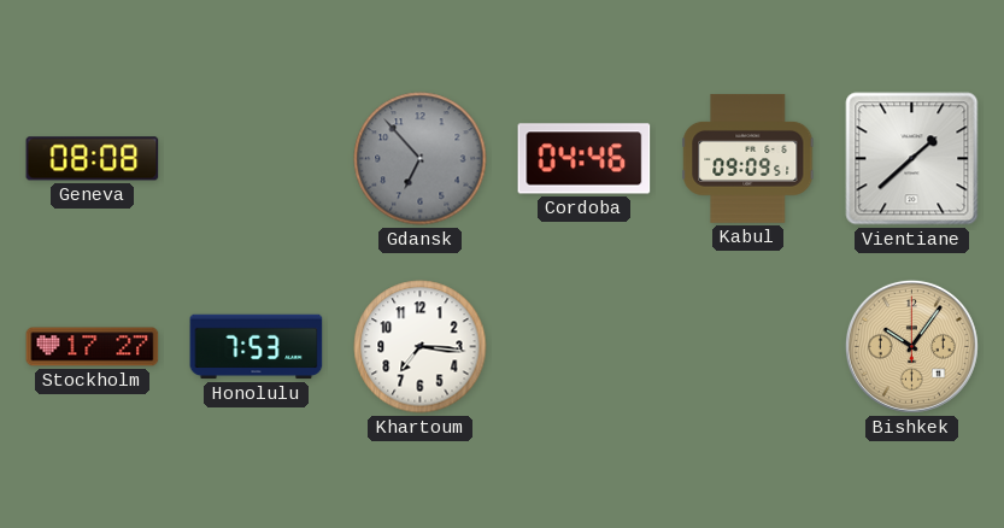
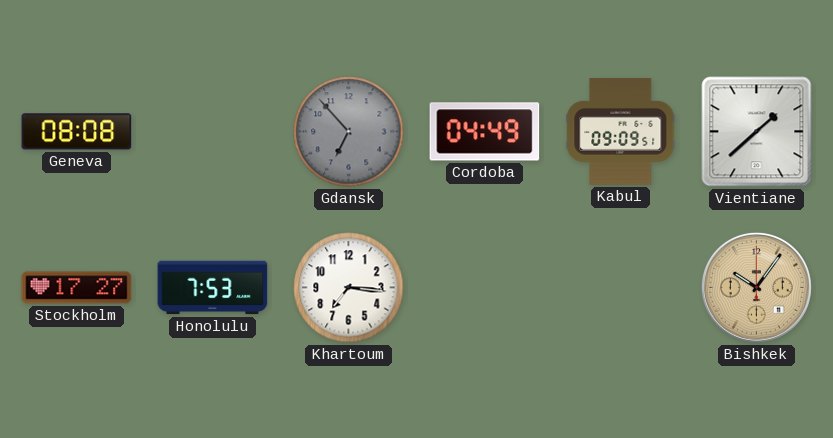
Cordoba: 04:46 -> 04:49 (485, 132)
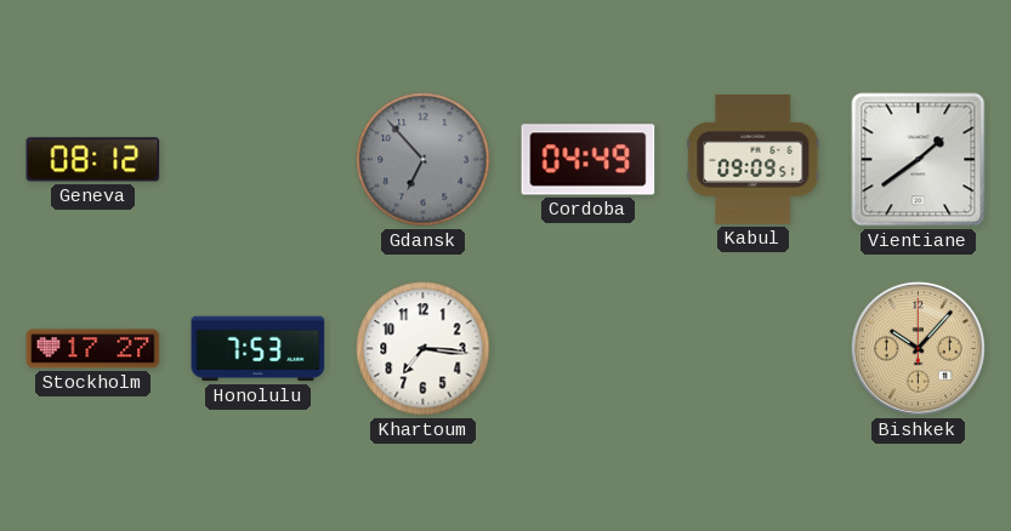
Geneva: 08:08 -> 08:12 (93, 160)
Vientiane: 1:38 -> 1:39 (919, 160)
Bishkek: 10:06 -> 10:07 (918, 348)
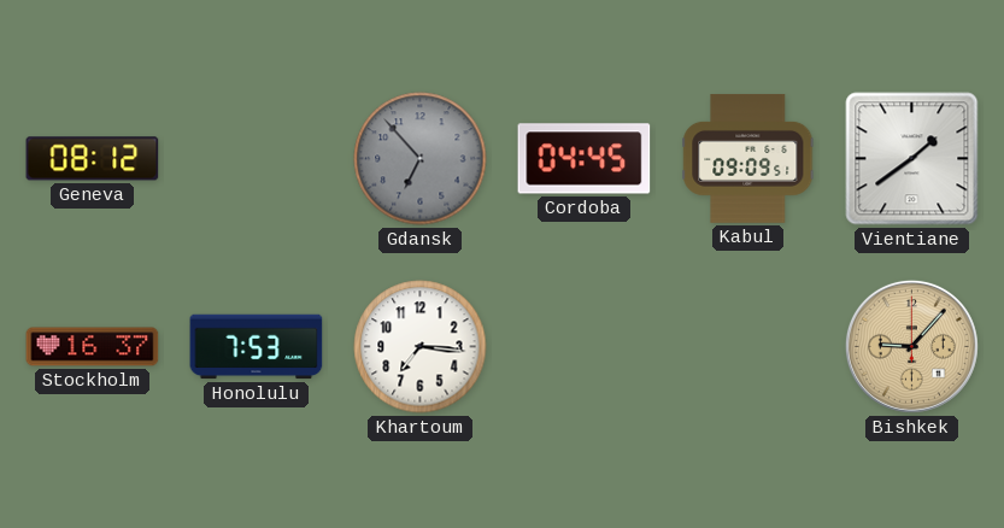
Cordoba: 04:49 -> 04:45 (585, 159)
Stockholm: 17:27 -> 16:37 (93, 347)
Bishkek: 10:07 -> 9:07 (911, 346)
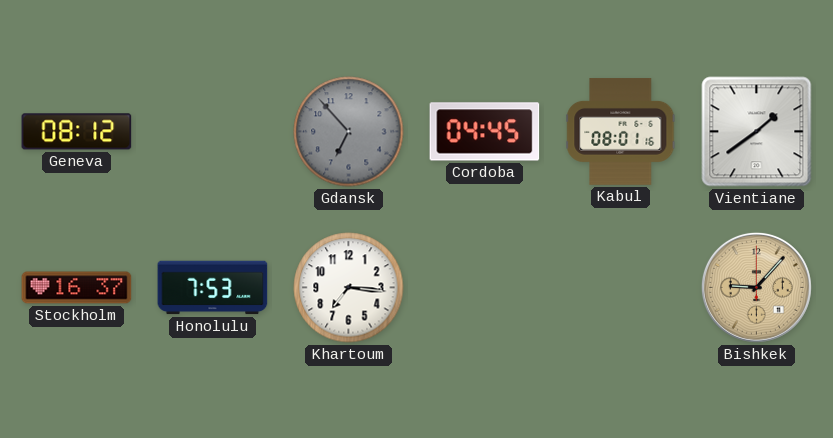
Kabul: 09:09 -> 08:01 (621, 132)
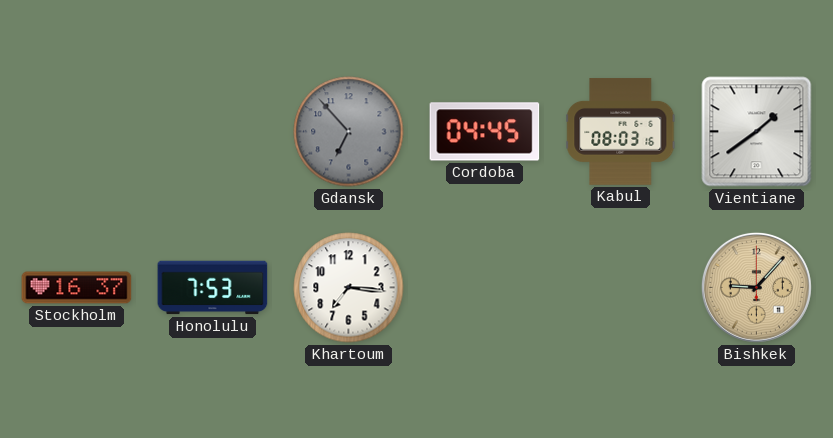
Geneva: 08:12 -> none (77, 132)
Kabul: 08:01 -> 08:03 (621, 132)
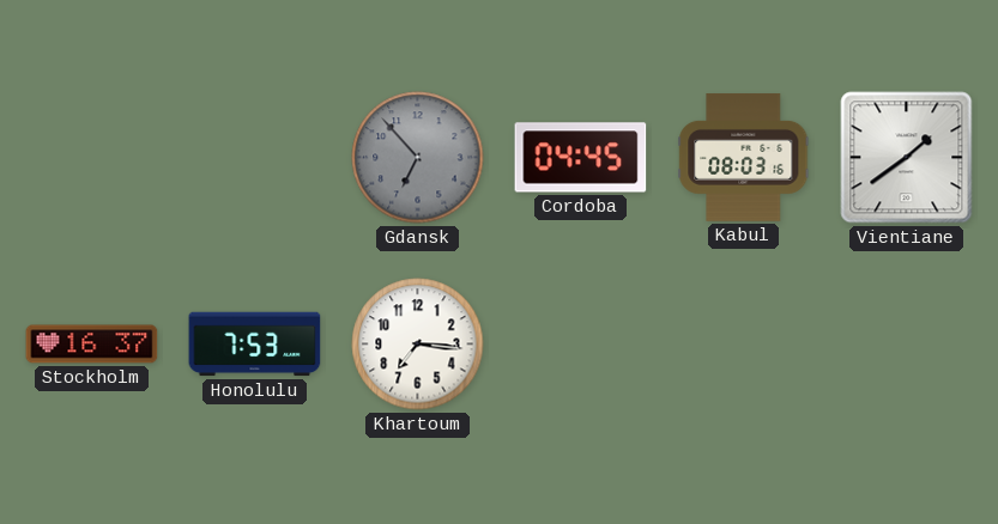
Bishkek: 9:07 -> none (756, 287)
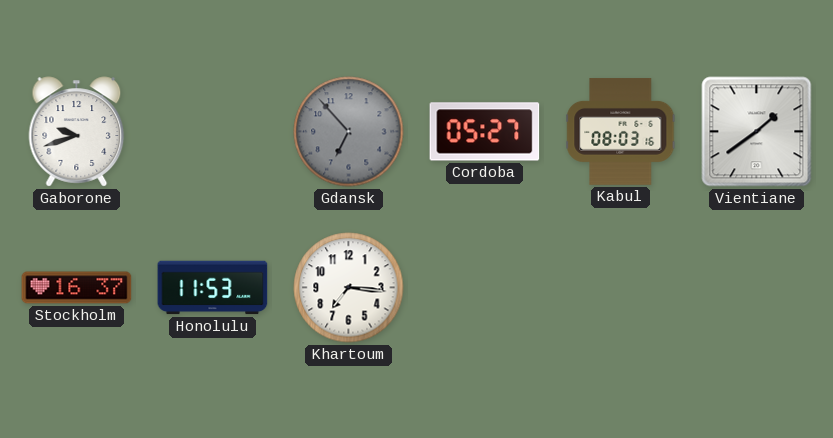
Gaborone: none -> 9:42 (77, 132)
Cordoba: 04:45 -> 05:27 (485, 132)
Honolulu: 7:53 -> 11:53 (213, 288)
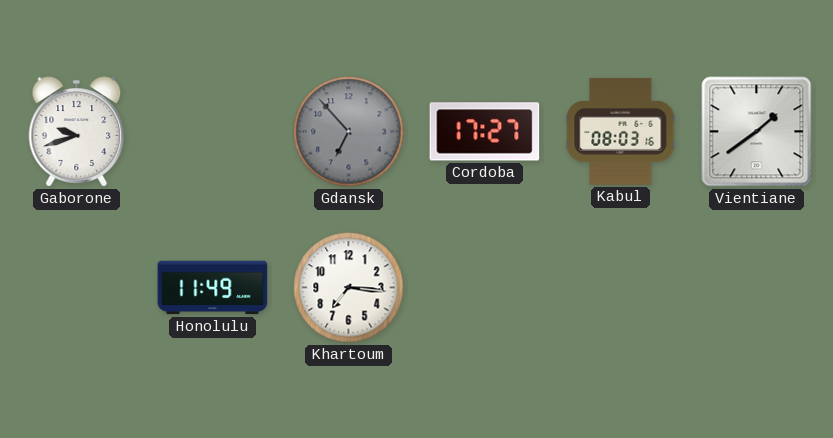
Cordoba: 05:27 -> 17:27 (485, 132)
Stockholm: 16:37 -> none (77, 288)
Honolulu: 11:53 -> 11:49 (213, 288)
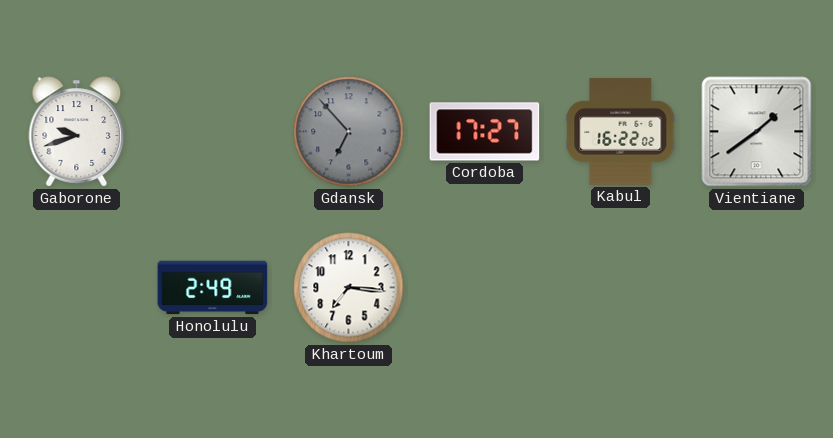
Kabul: 08:03 -> 16:22 (621, 132)
Honolulu: 11:49 -> 2:49 (213, 288)
